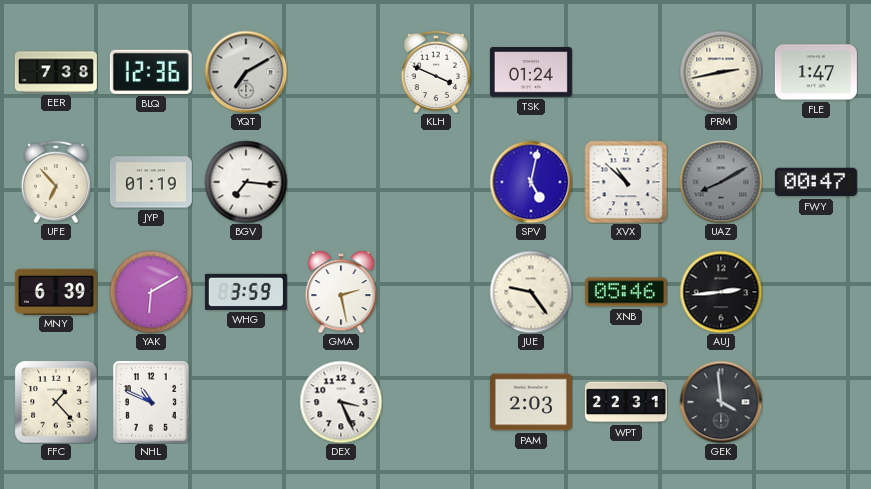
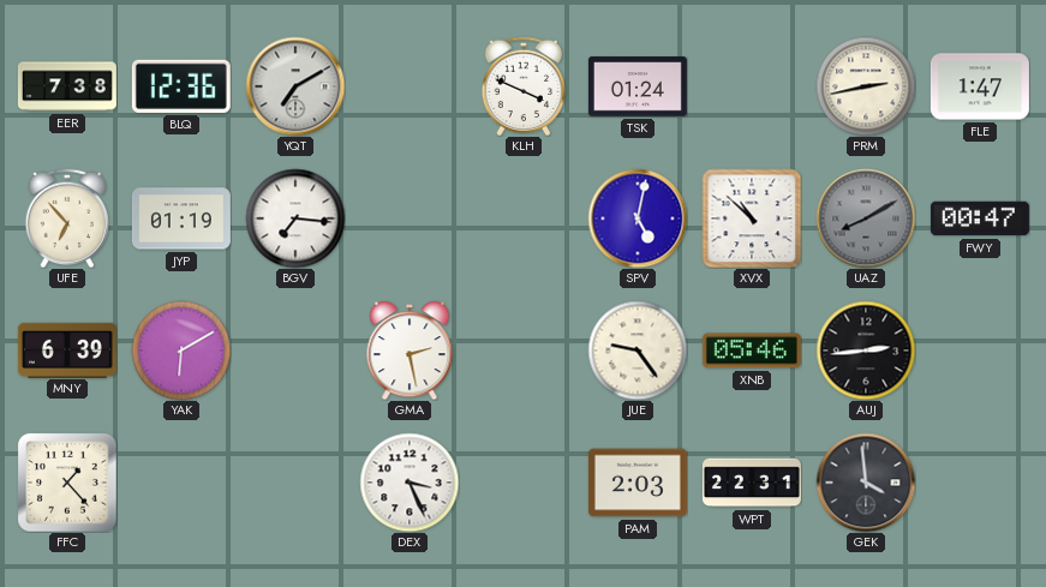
WHG: 3:59 -> none (246, 292)
NHL: 10:49 -> none (151, 402)
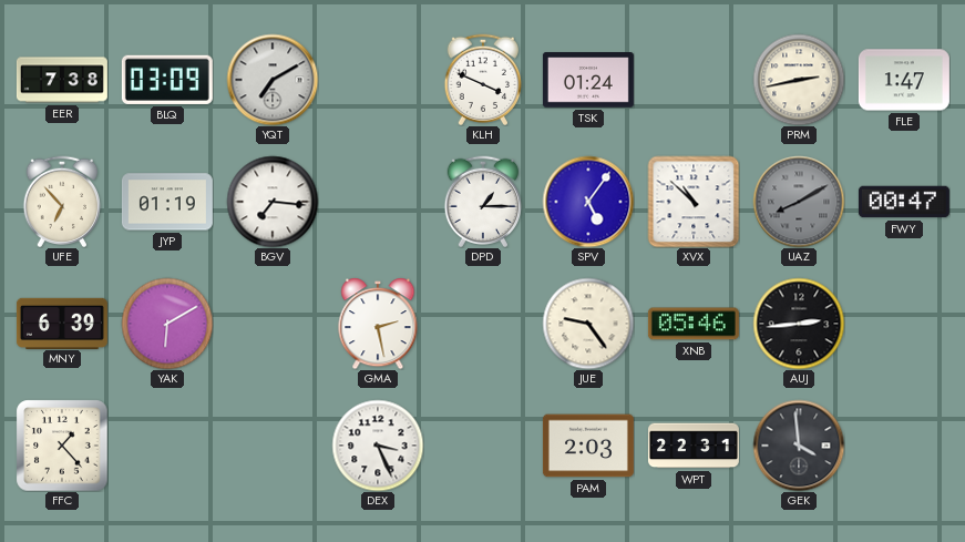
BLQ: 12:36 -> 03:09 (167, 80)
DPD: none -> 1:15 (483, 201)
SPV: 5:02 -> 5:06 (588, 202)
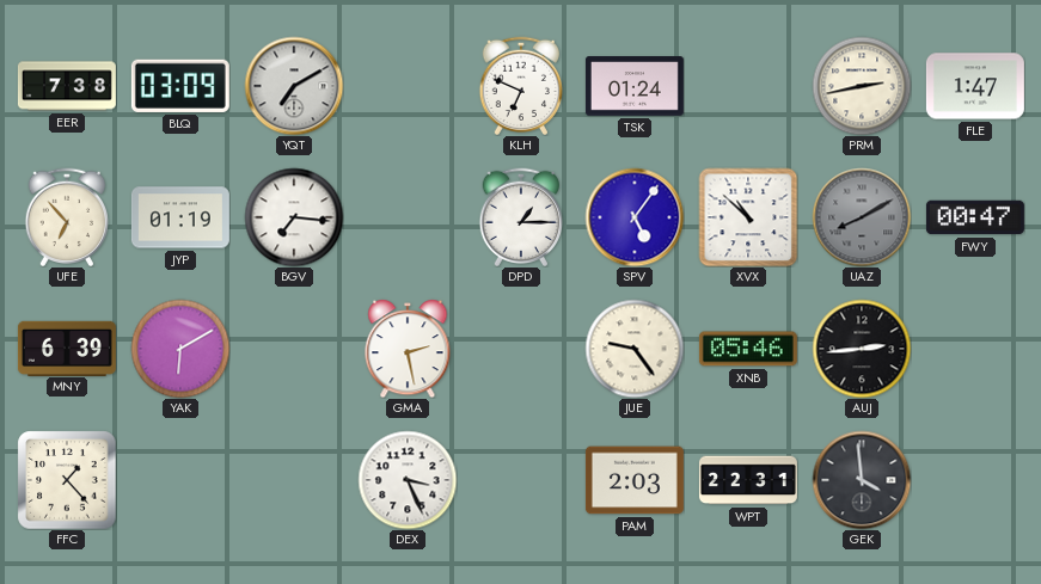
KLH: 3:49 -> 6:49 (521, 85)
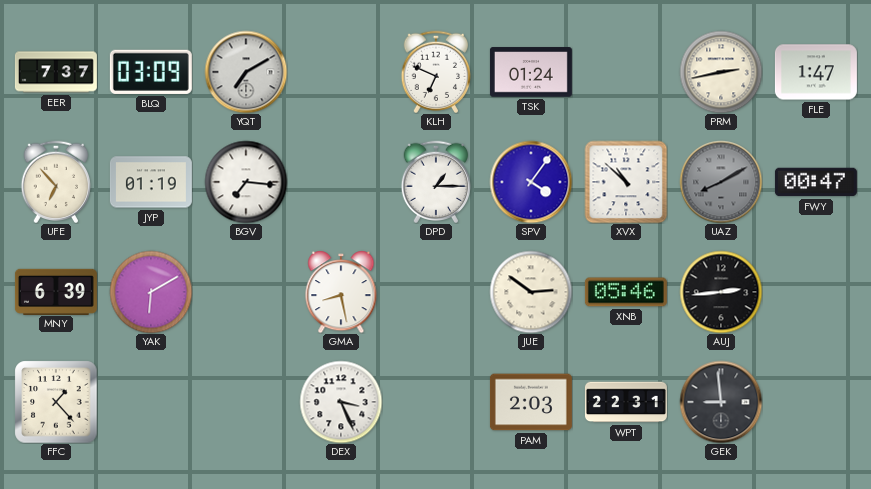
EER: 7:38 -> 7:37 (56, 72)
SPV: 5:06 -> 4:06 (531, 182)
GMA: 2:28 -> 8:28 (341, 292)
JUE: 9:24 -> 2:51 (531, 292)
GEK: 3:59 -> 8:59 (721, 402)
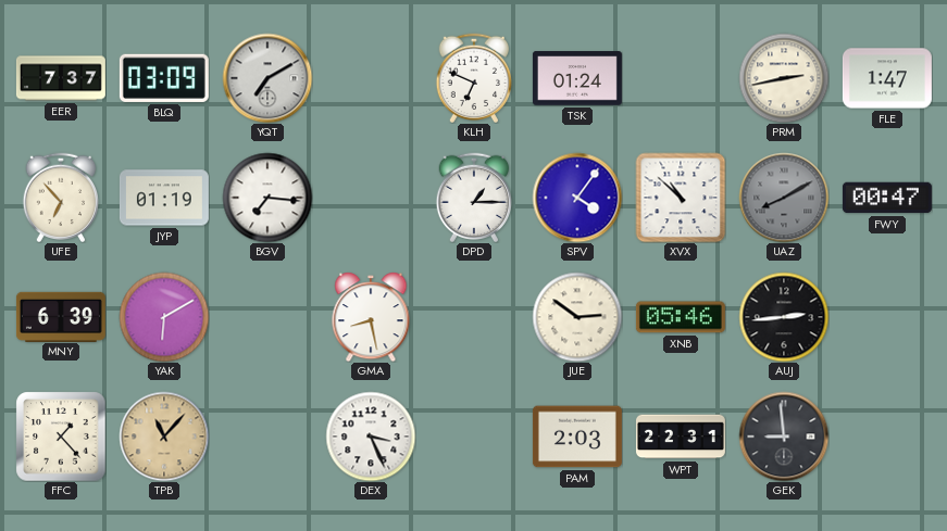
TPB: none -> 11:07 (164, 437)
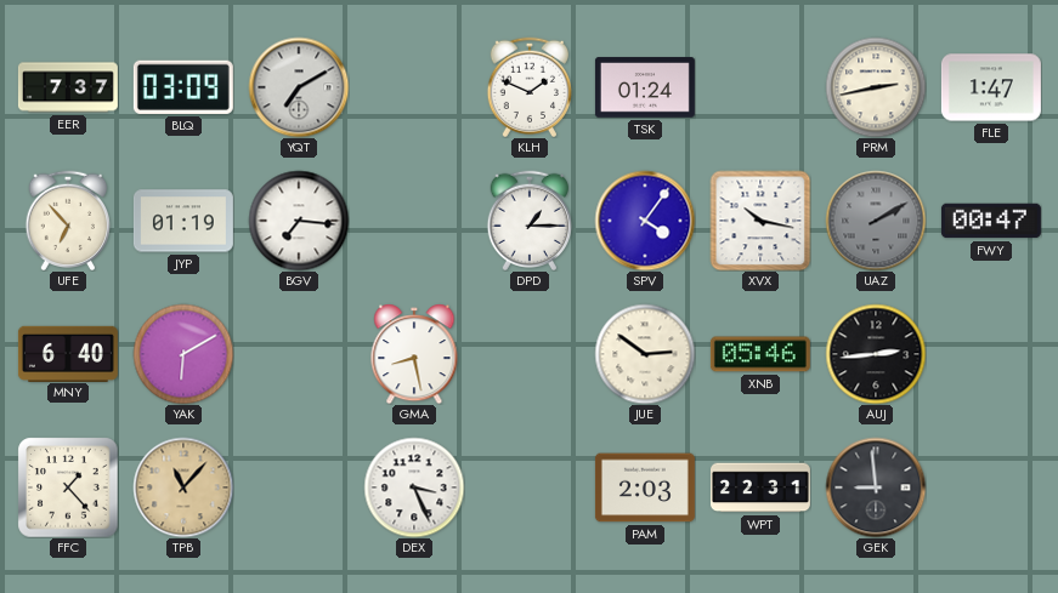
KLH: 6:49 -> 1:49 (530, 86)
XVX: 10:52 -> 10:17 (760, 221)
UAZ: 8:10 -> 2:10 (876, 221)
MNY: 6:39 -> 6:40 (68, 353)
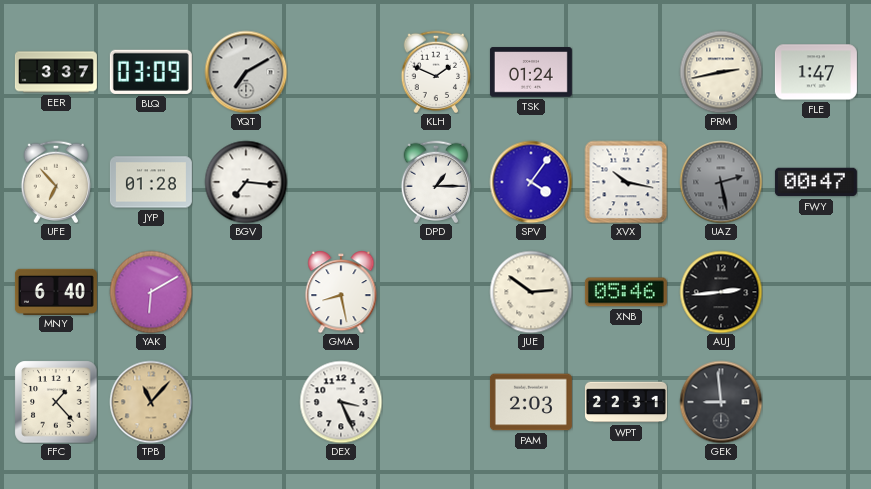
EER: 7:37 -> 3:37 (56, 72)
JYP: 01:19 -> 01:28 (151, 182)
UAZ: 2:10 -> 2:28 (721, 182)
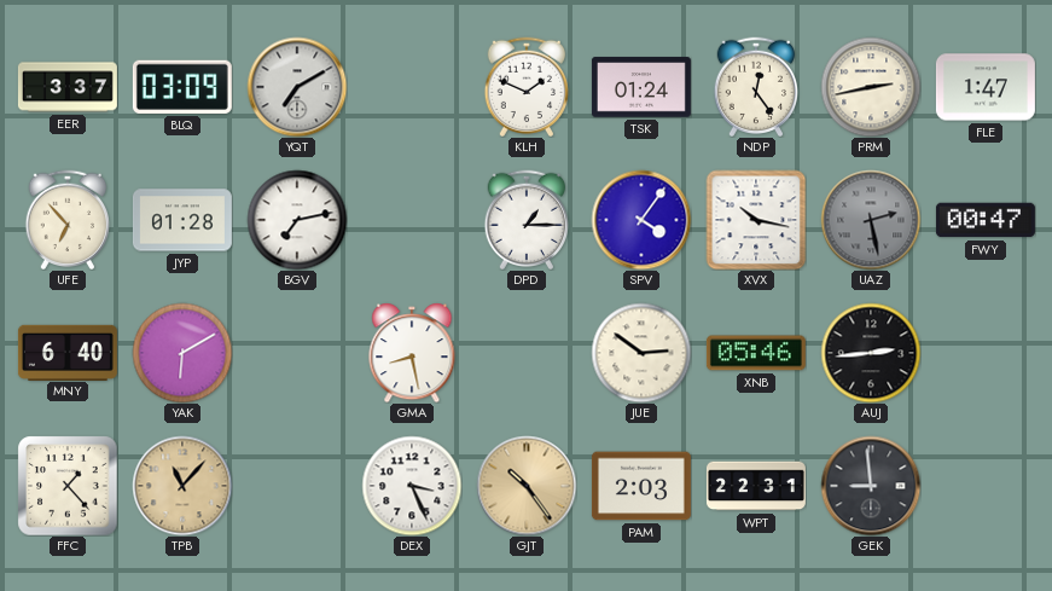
NDP: none -> 12:24 (756, 86)
BGV: 7:16 -> 7:13 (297, 220)
GJT: none -> 10:24 (527, 486)
